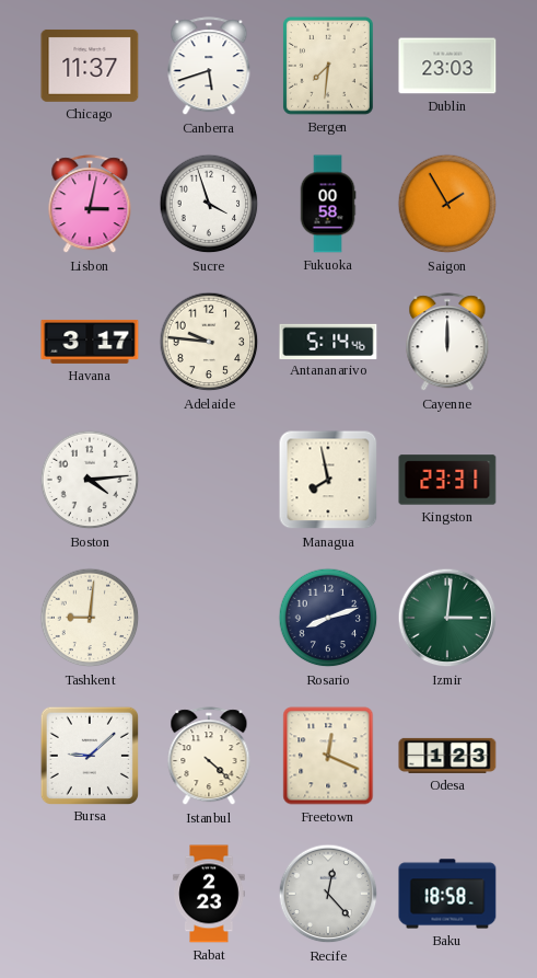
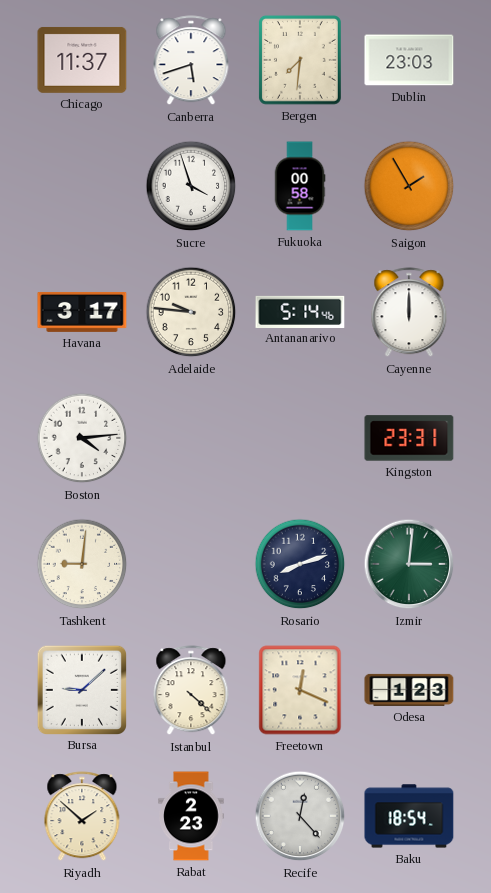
Lisbon: 3:02 -> none (90, 205)
Managua: 7:58 -> none (328, 480)
Riyadh: none -> 1:52 (82, 817)
Baku: 18:58 -> 18:54 (409, 816)
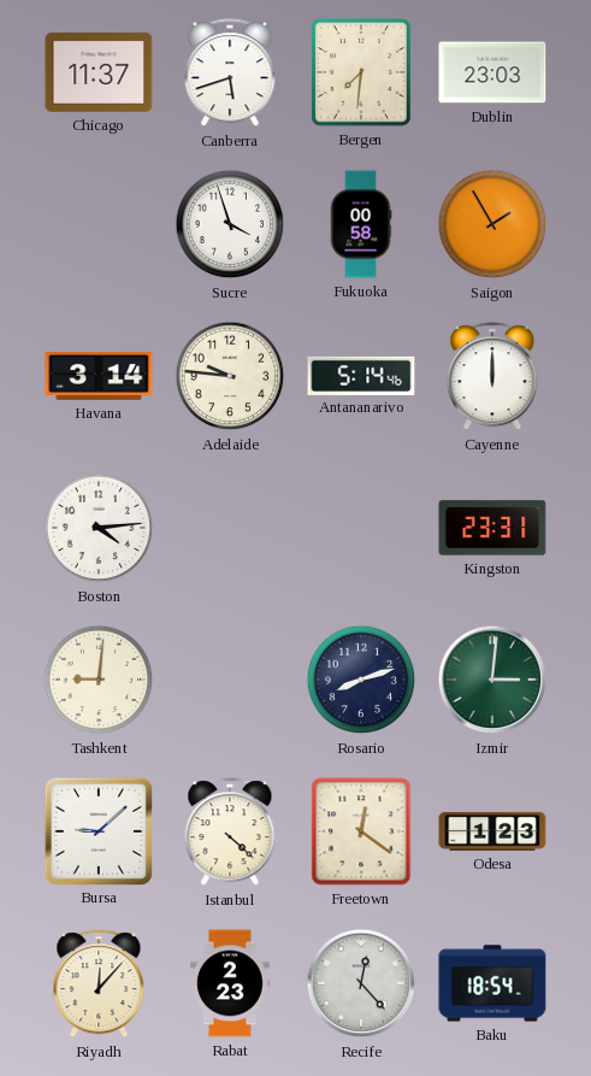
Havana: 3:17 -> 3:14 (99, 376)
Freetown: 12:19 -> 12:21 (361, 831)
Riyadh: 1:52 -> 12:07 (99, 984)
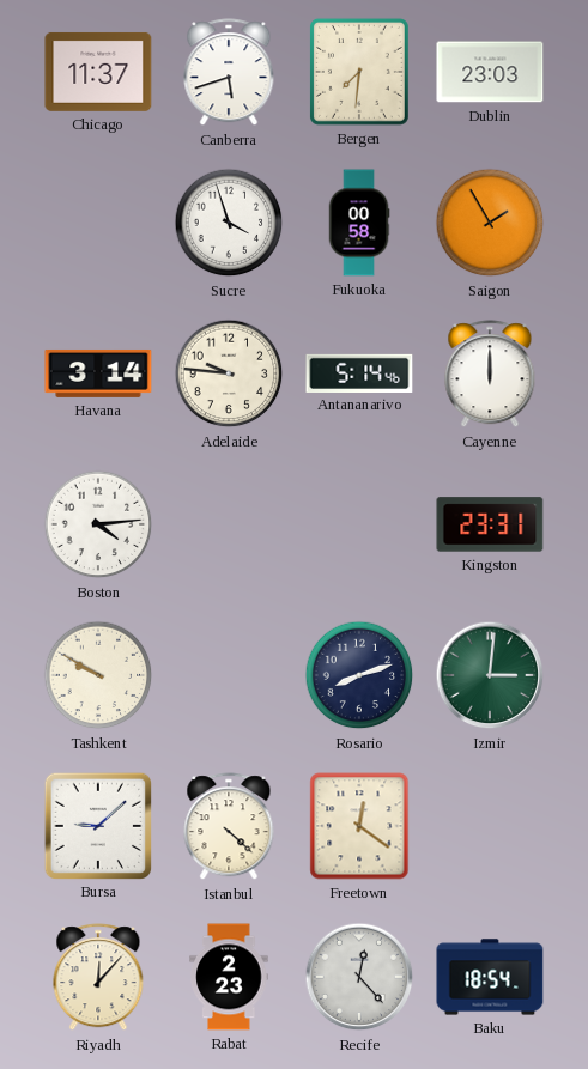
Tashkent: 9:01 -> 9:50 (98, 675)
Odesa: 1:23 -> none (492, 831)
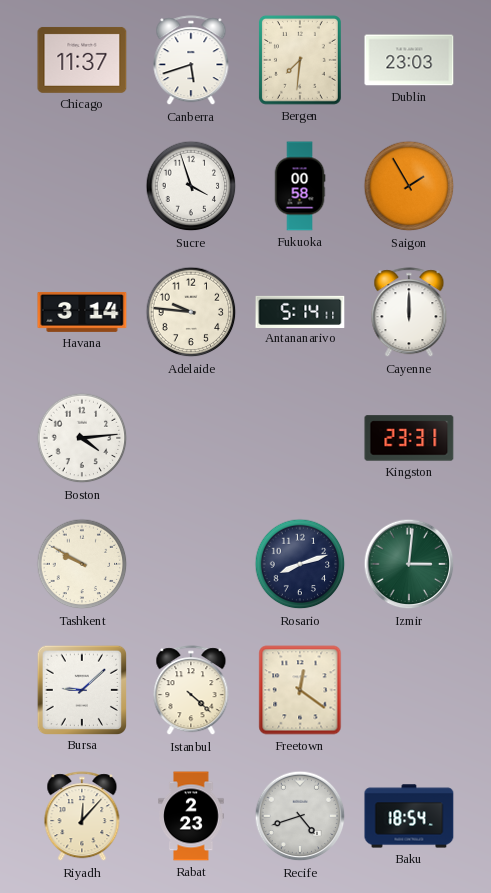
Antananarivo: 5:14:46 -> 5:14:11 (300, 311)
Recife: 12:23 -> 4:42 (300, 816)
